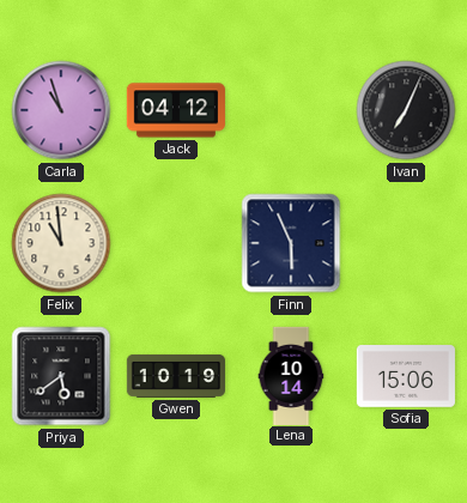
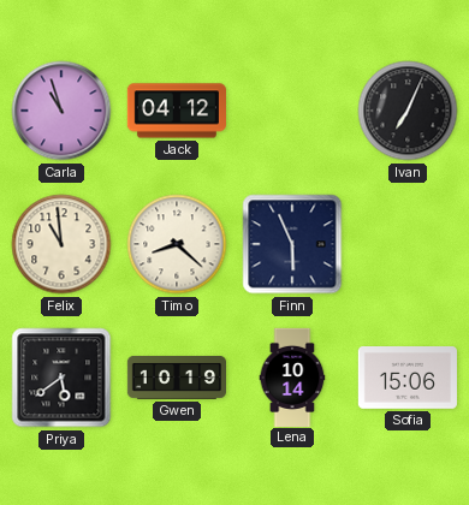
Timo: none -> 8:22 (177, 244)
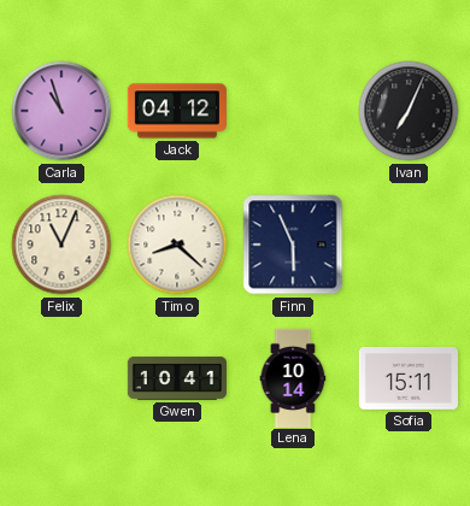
Felix: 10:59 -> 11:04 (61, 245)
Priya: 5:39 -> none (61, 378)
Gwen: 10:19 -> 10:41 (176, 378)
Sofia: 15:06 -> 15:11 (409, 379)
